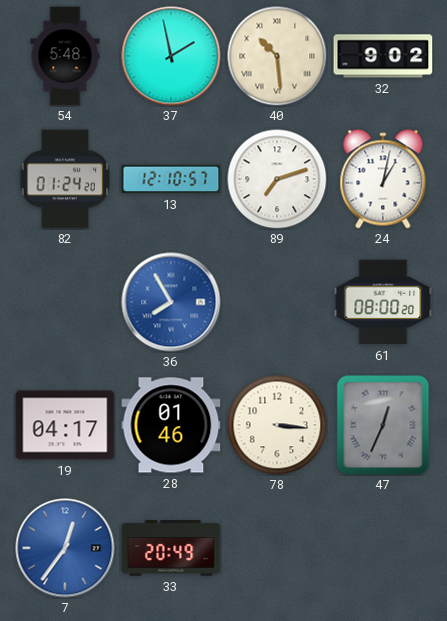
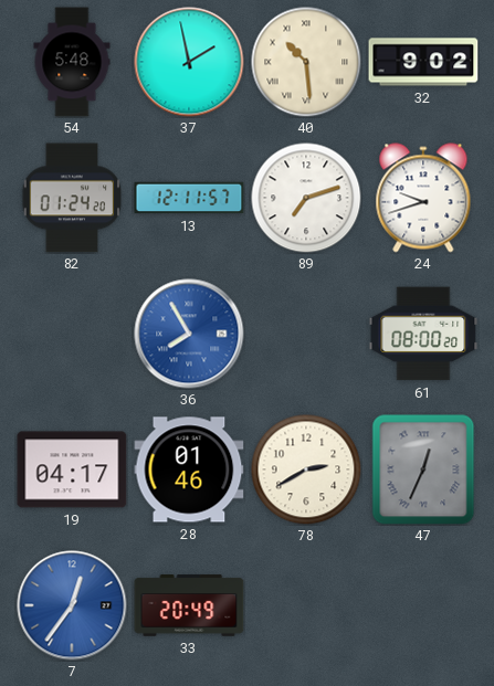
13: 12:10 -> 12:11 (189, 198)
24: 1:02 -> 9:42 (423, 198)
78: 3:16 -> 2:40 (306, 469)
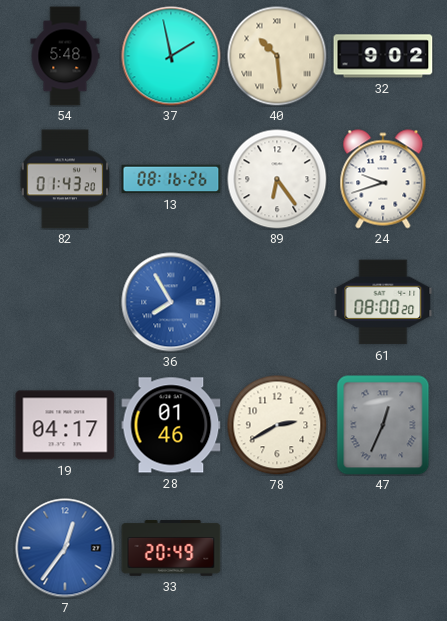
82: 01:24 -> 01:43 (65, 179)
13: 12:11 -> 08:16 (171, 179)
89: 7:12 -> 6:24 (277, 179)
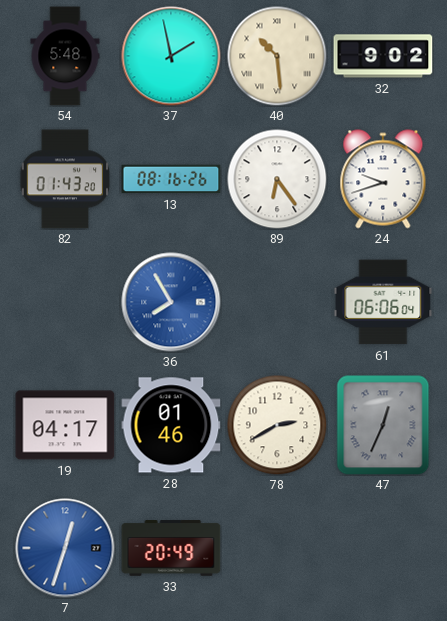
61: 08:00 -> 06:06 (383, 302)
7: 12:36 -> 12:33 (65, 548)
